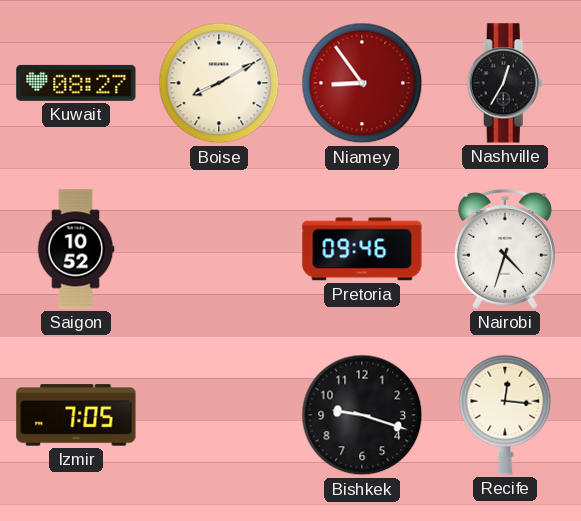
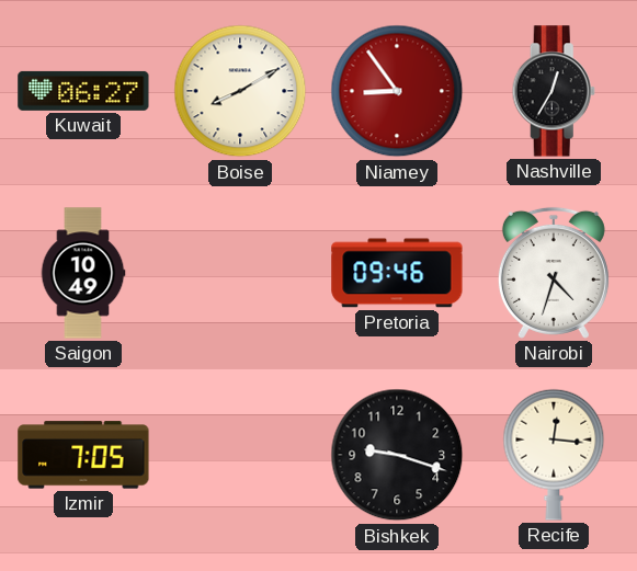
Kuwait: 08:27 -> 06:27 (83, 91)
Saigon: 10:52 -> 10:49 (83, 273)
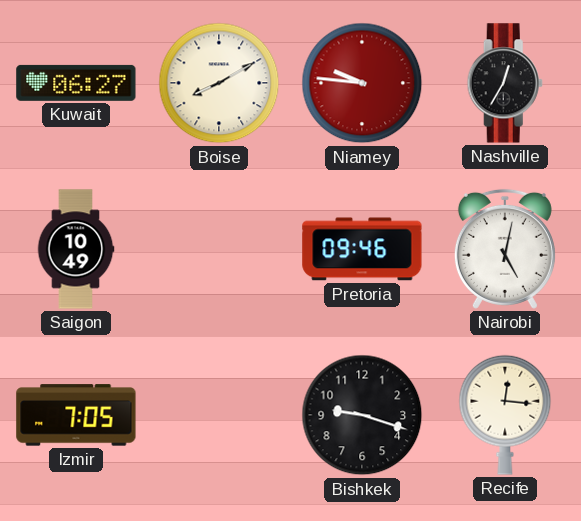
Niamey: 8:54 -> 9:46 (362, 83)
Nairobi: 4:33 -> 5:02 (505, 249)
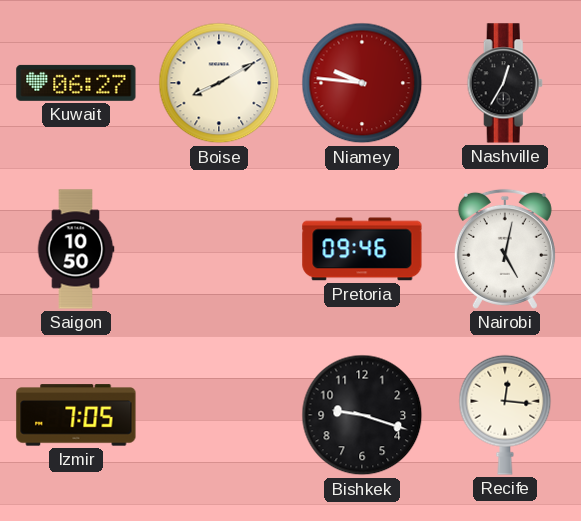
Saigon: 10:49 -> 10:50 (76, 249)
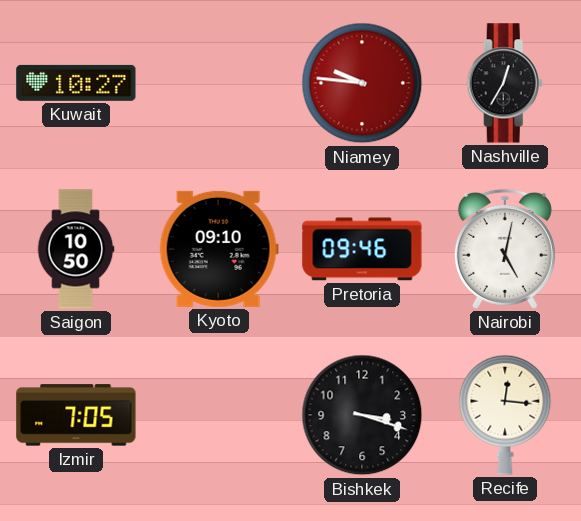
Kuwait: 06:27 -> 10:27 (76, 83)
Boise: 8:10 -> none (219, 83)
Kyoto: none -> 09:10 (219, 249)
Bishkek: 9:18 -> 3:18 (362, 415)
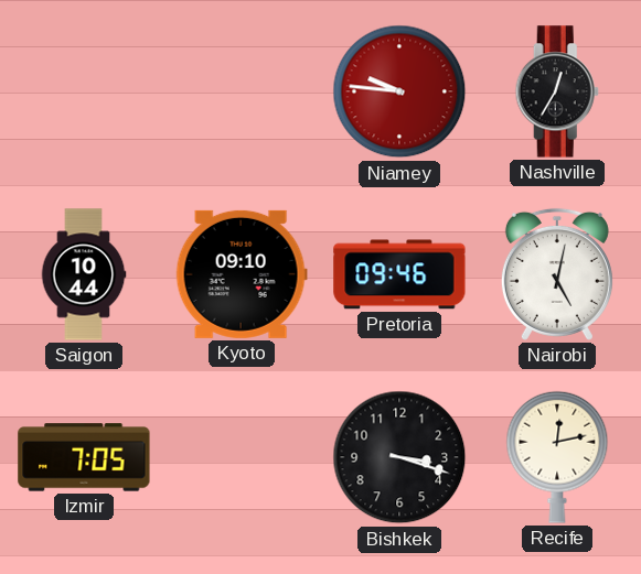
Kuwait: 10:27 -> none (76, 83)
Saigon: 10:50 -> 10:44 (84, 274)
Recife: 12:16 -> 12:13 (557, 457)
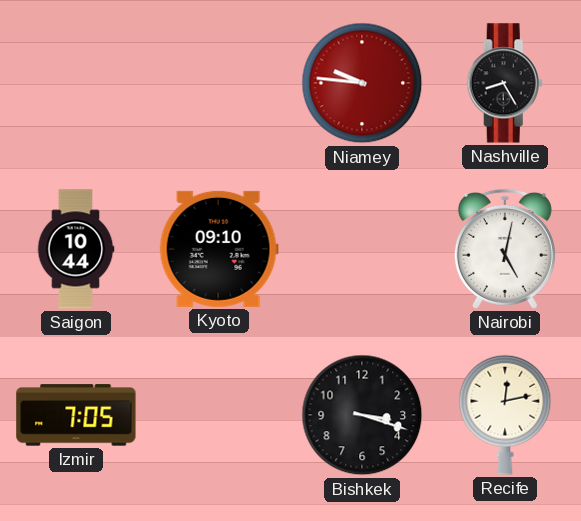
Nashville: 12:35 -> 8:25 (505, 83)
Pretoria: 09:46 -> none (399, 274)
